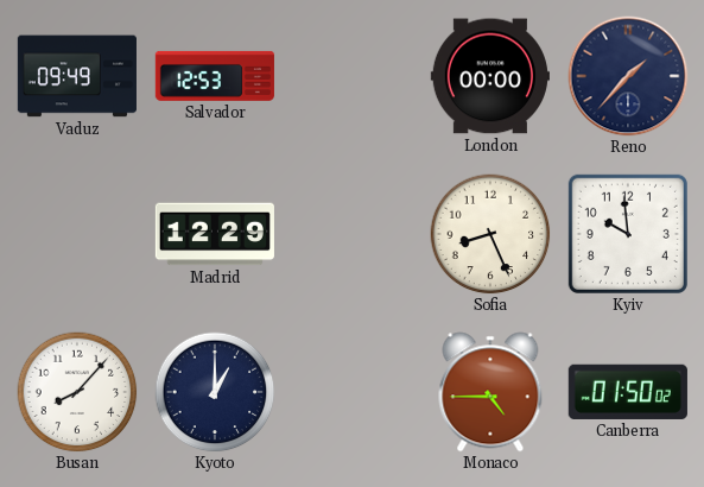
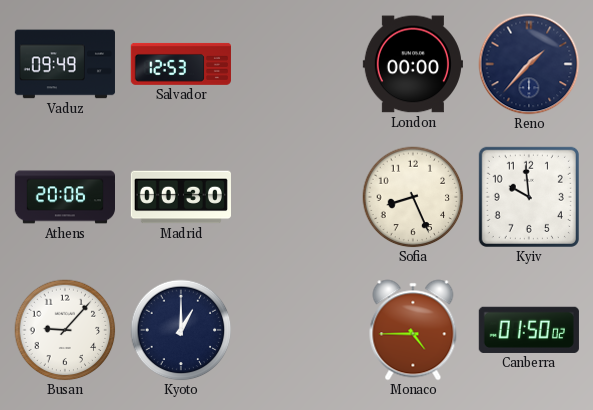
Athens: none -> 20:06 (64, 197)
Madrid: 12:29 -> 00:30 (181, 197)
Busan: 8:07 -> 9:07 (65, 330)
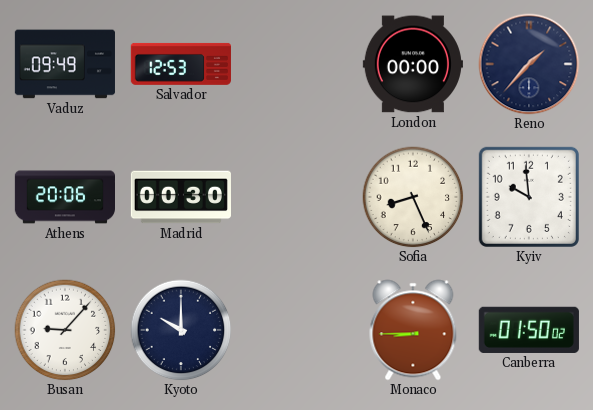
Kyoto: 1:00 -> 10:00 (181, 330)
Monaco: 4:45 -> 8:45 (413, 330)
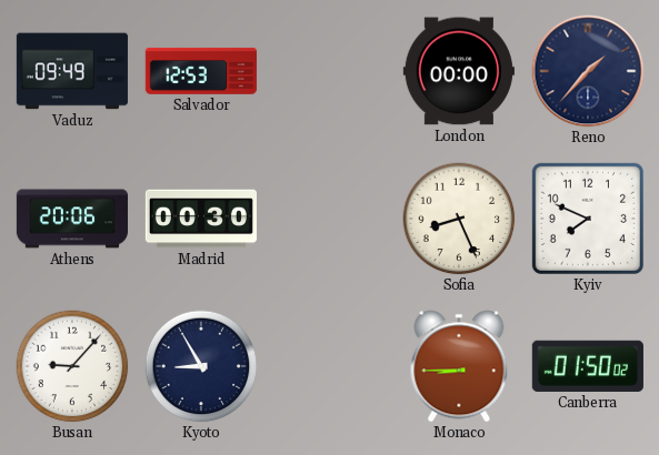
Kyiv: 9:59 -> 7:49 (588, 219)
Kyoto: 10:00 -> 8:55 (201, 366)
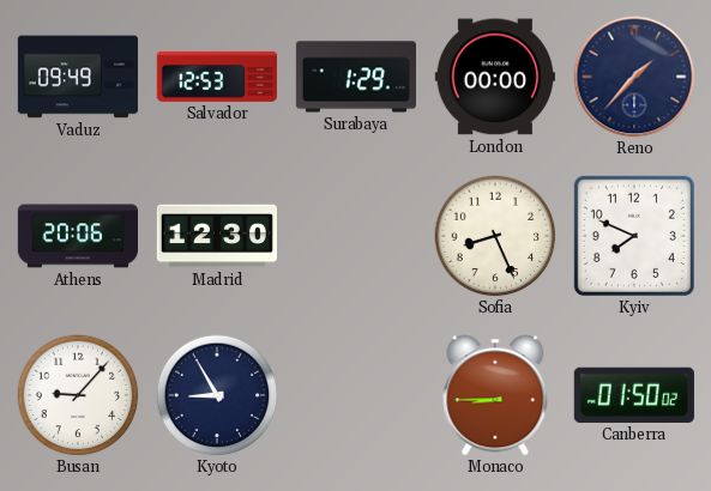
Surabaya: none -> 1:29 (356, 77)
Madrid: 00:30 -> 12:30 (217, 236)
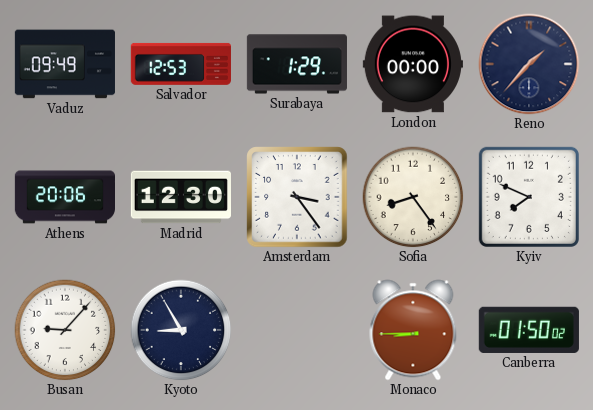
Amsterdam: none -> 3:24 (297, 197)
Sofia: 8:26 -> 8:24 (413, 197)
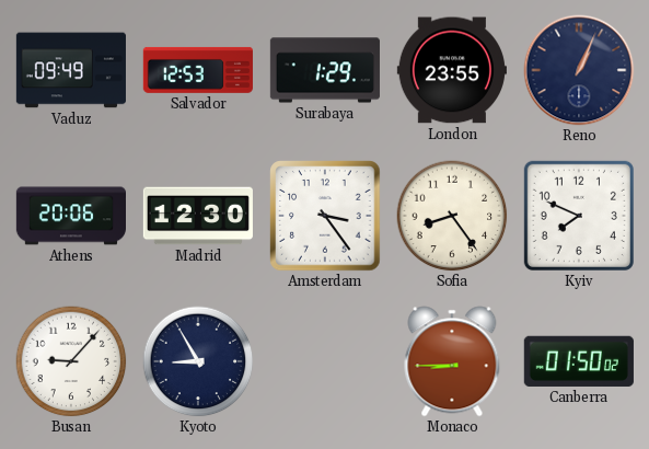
London: 00:00 -> 23:55 (452, 70)
Reno: 1:37 -> 1:04 (579, 70)
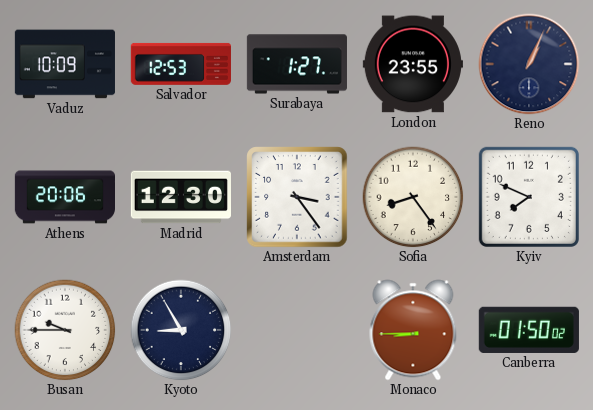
Vaduz: 09:49 -> 10:09 (65, 64)
Surabaya: 1:29 -> 1:27 (297, 64)
Busan: 9:07 -> 9:45 (65, 330)
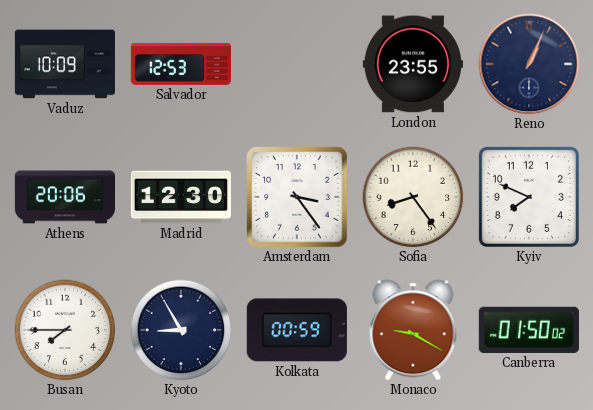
Surabaya: 1:27 -> none (297, 64)
Busan: 9:45 -> 7:45 (65, 330)
Kolkata: none -> 00:59 (297, 330)
Monaco: 8:45 -> 9:20 (413, 330)
